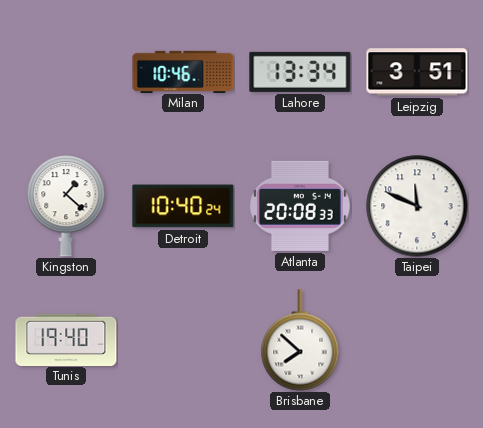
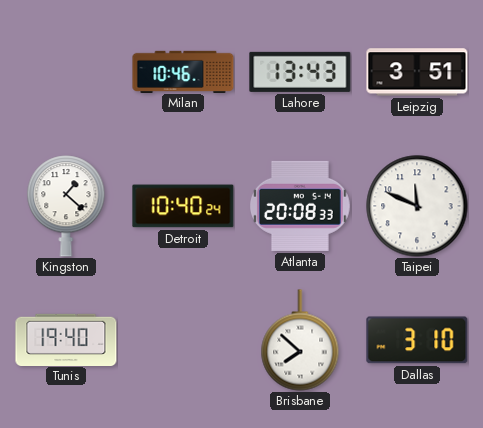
Lahore: 13:34 -> 13:43 (300, 72)
Dallas: none -> 3:10 (417, 340)
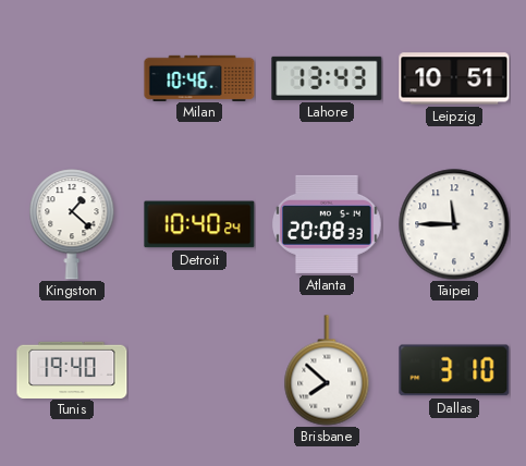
Leipzig: 3:51 -> 10:51 (454, 78)
Taipei: 11:49 -> 11:45 (454, 224)
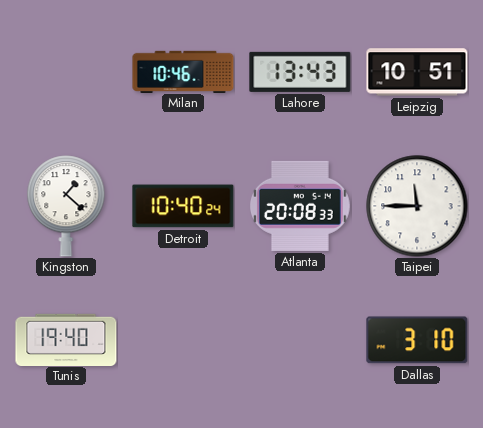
Brisbane: 7:52 -> none (327, 370)
